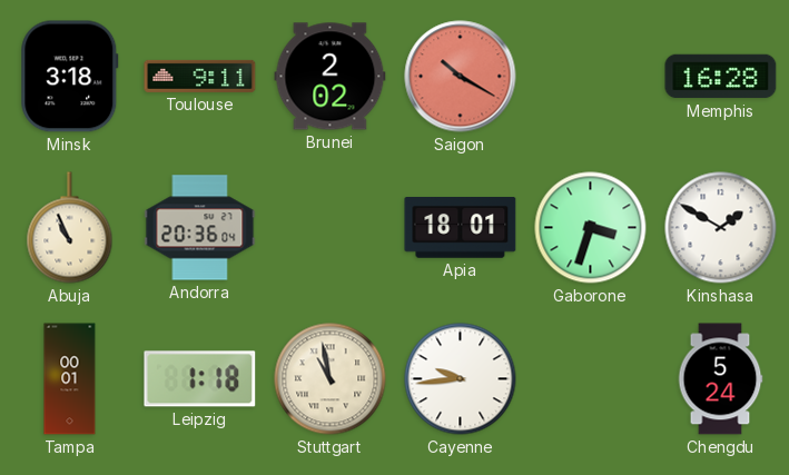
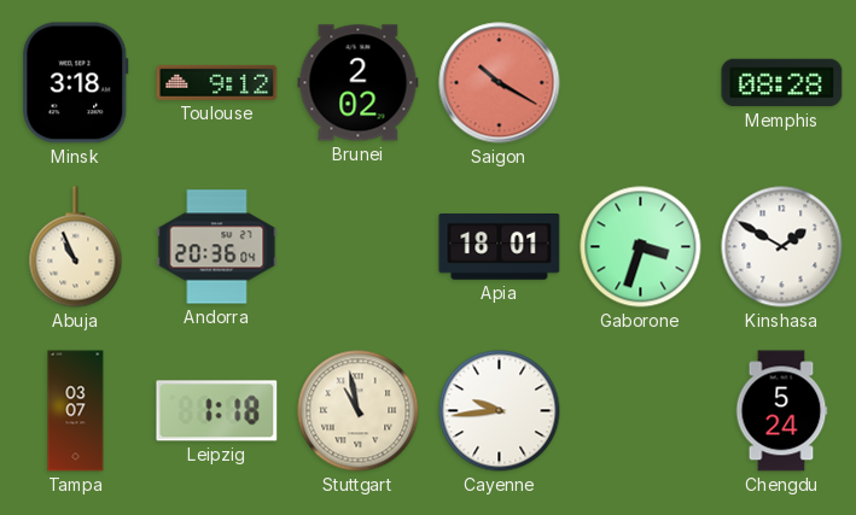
Toulouse: 9:11 -> 9:12 (217, 82)
Memphis: 16:28 -> 08:28 (782, 83)
Tampa: 00:01 -> 03:07 (76, 411)
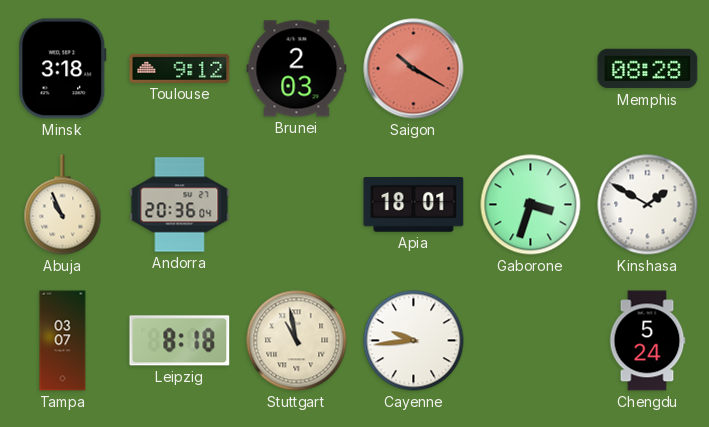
Brunei: 2:02 -> 2:03 (297, 69)
Leipzig: 1:18 -> 8:18 (180, 341)
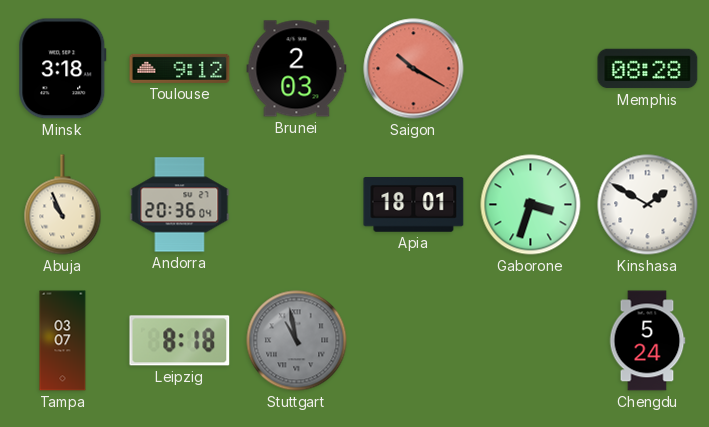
Stuttgart dial: cream -> grey (297, 341)
Cayenne: 9:44 -> none (414, 341)
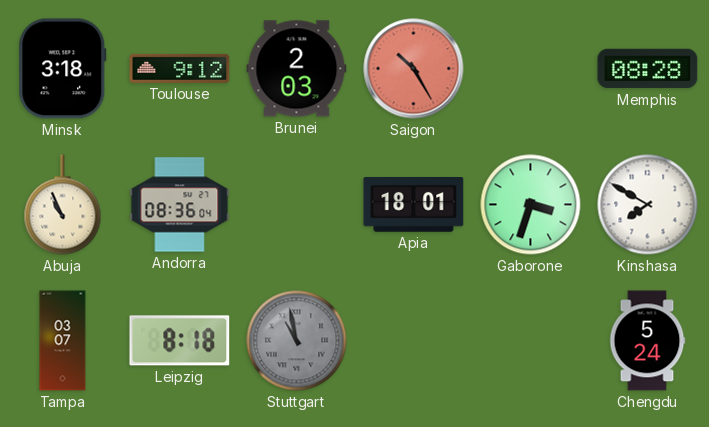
Saigon: 10:20 -> 10:25 (414, 69)
Andorra: 20:36 -> 08:36 (180, 205)
Kinshasa: 1:50 -> 7:50 (648, 205)
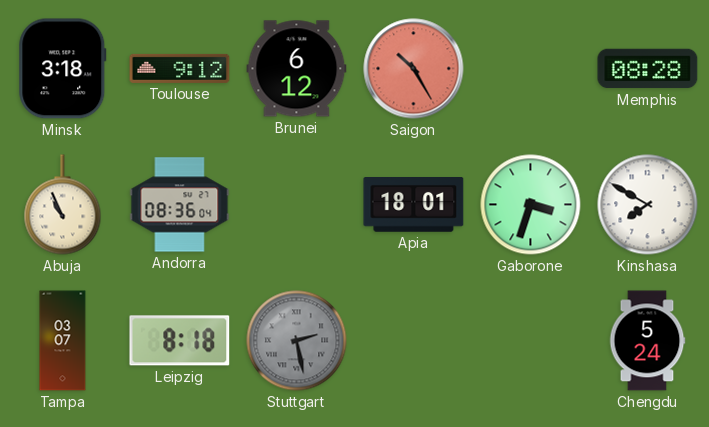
Brunei: 2:03 -> 6:12 (297, 69)
Stuttgart: 10:58 -> 2:28 (297, 341)
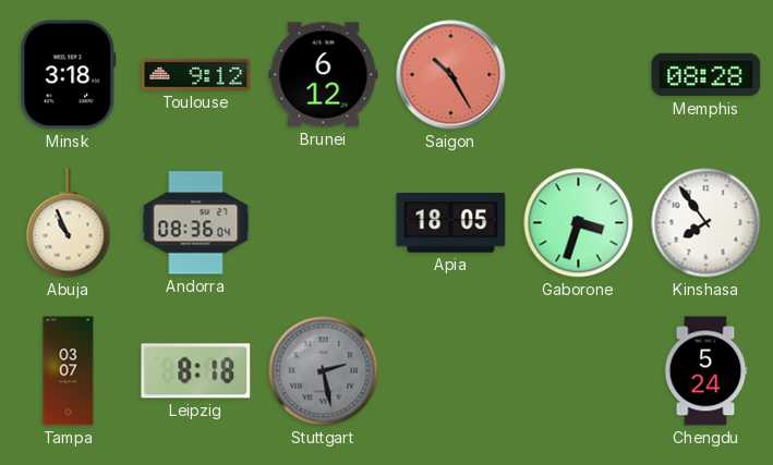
Apia: 18:01 -> 18:05 (451, 223)
Kinshasa: 7:50 -> 7:54 (706, 223)
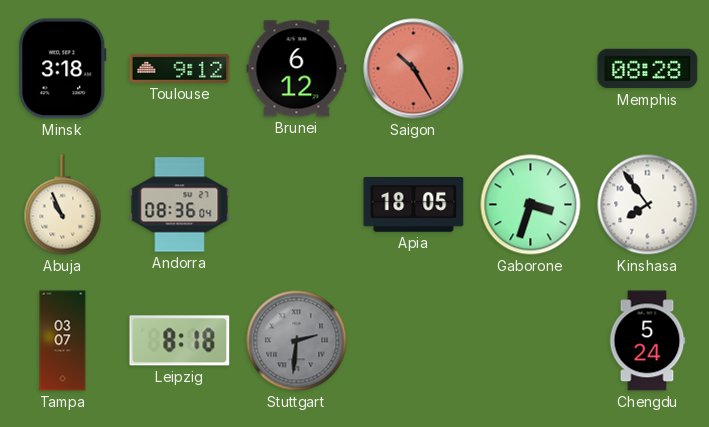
Stuttgart: 2:28 -> 2:31 (297, 341)
